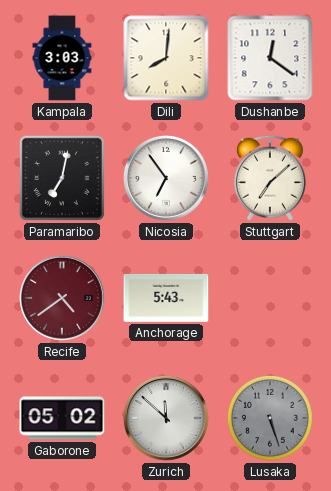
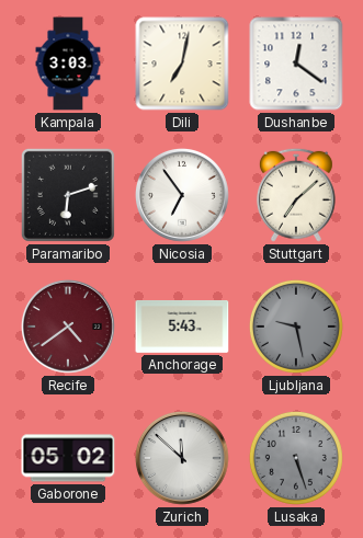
Dili: 8:01 -> 7:02 (182, 64)
Paramaribo: 7:02 -> 6:12 (68, 195)
Ljubljana: none -> 9:28 (296, 327)
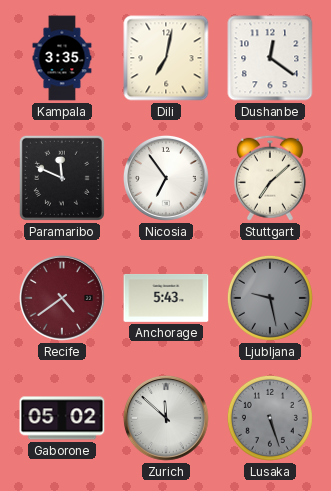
Kampala: 3:03 -> 3:35 (62, 58)
Paramaribo: 6:12 -> 11:49 (62, 178)
